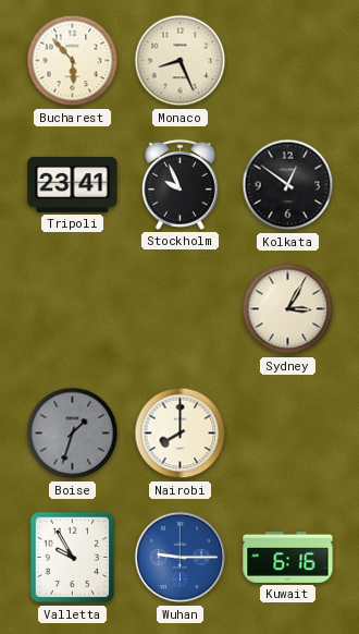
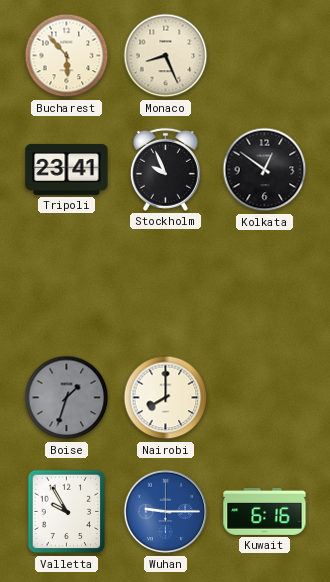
Sydney: 3:05 -> none (288, 309)
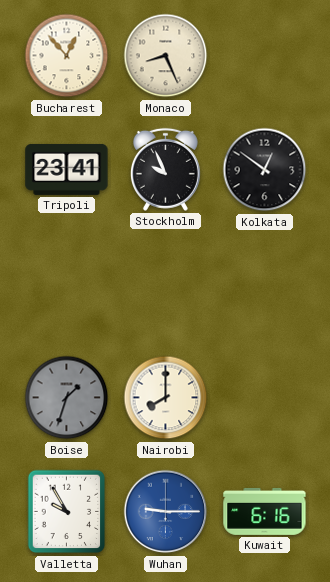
Bucharest: 5:53 -> 12:53 (67, 56)
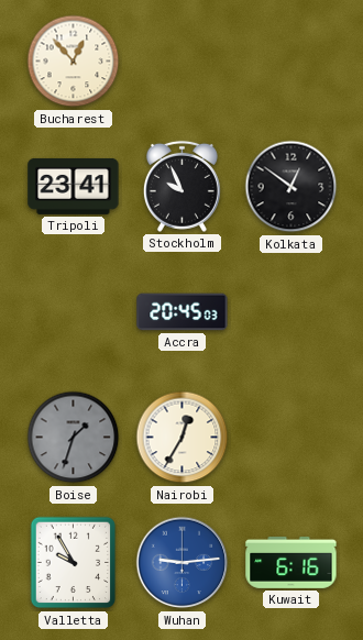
Monaco: 8:26 -> none (166, 56)
Accra: none -> 20:45 (183, 312)
Nairobi: 8:00 -> 12:35 (183, 438)
Wuhan: 9:15 -> 9:14 (183, 563)
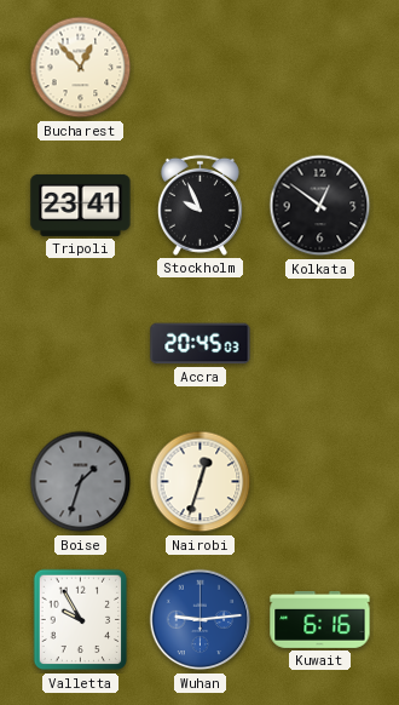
Nairobi: 12:35 -> 12:33 (201, 482)
